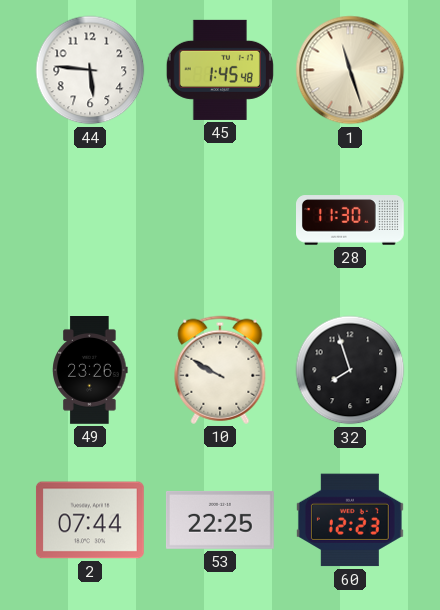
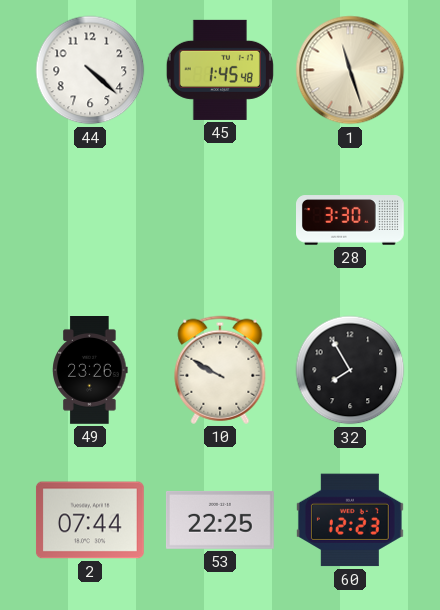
44: 5:46 -> 4:22 (90, 70)
28: 11:30 -> 3:30 (351, 220)
32: 7:57 -> 7:55 (350, 370)
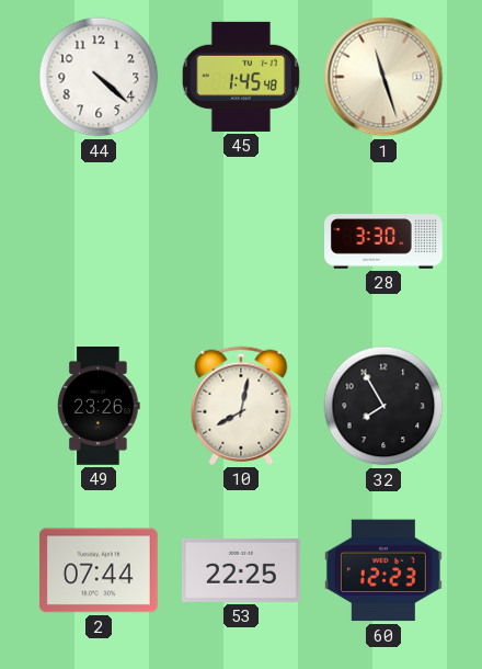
10: 9:50 -> 8:02 (241, 406)
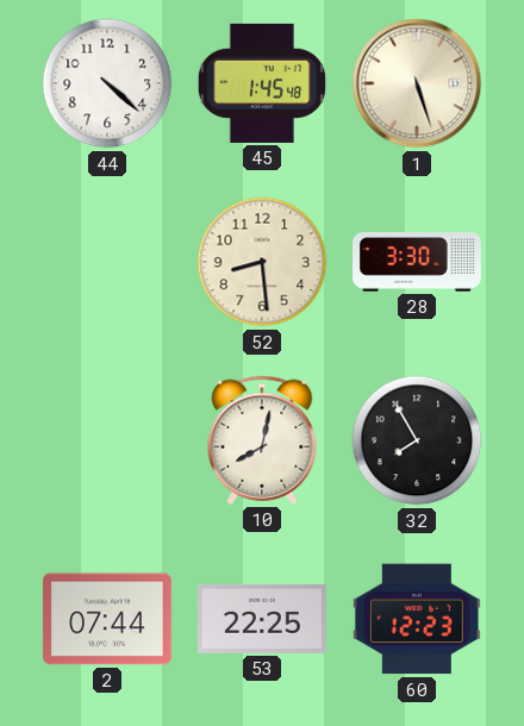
1: 11:27 -> 5:27 (417, 83)
52: none -> 8:29 (262, 262)
49: 23:26 -> none (99, 407)
